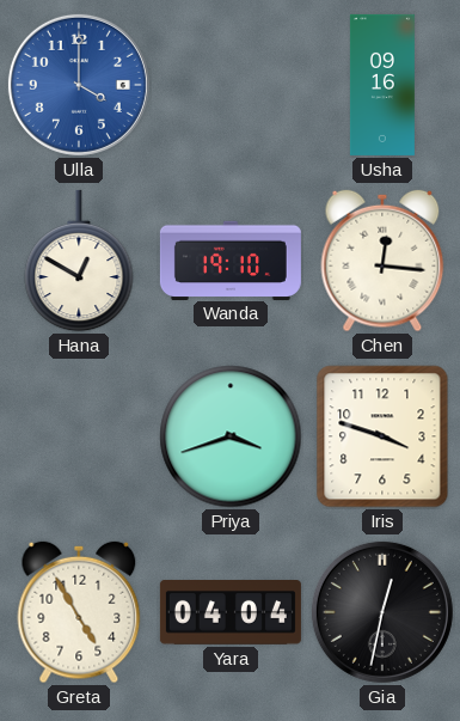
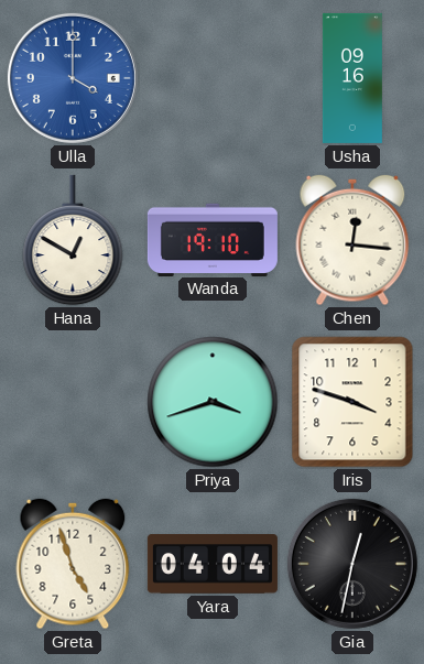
Greta: 4:55 -> 4:57 (73, 564)
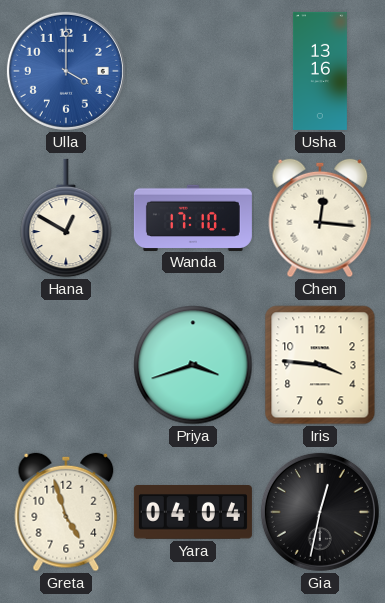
Usha: 09:16 -> 13:16 (320, 71)
Wanda: 19:10 -> 17:10 (193, 217)
Iris: 3:48 -> 3:46 (320, 365)
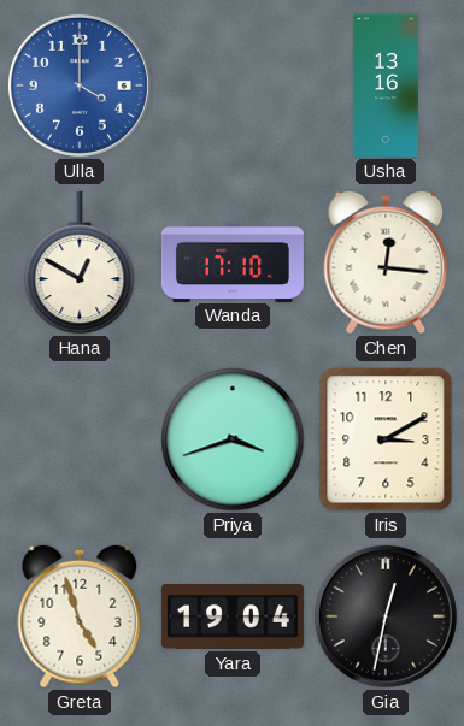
Iris: 3:46 -> 3:10 (386, 439)
Yara: 04:04 -> 19:04 (233, 618)
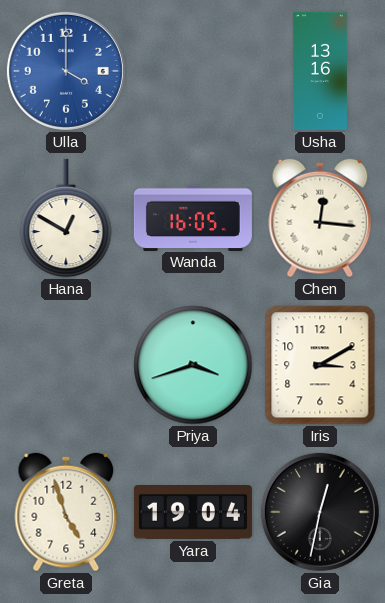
Wanda: 17:10 -> 16:05 (193, 217)
